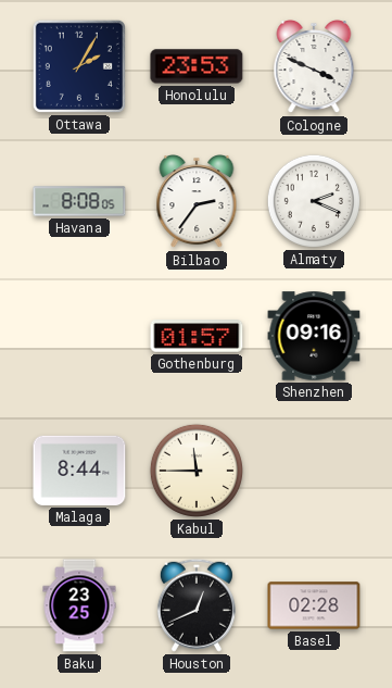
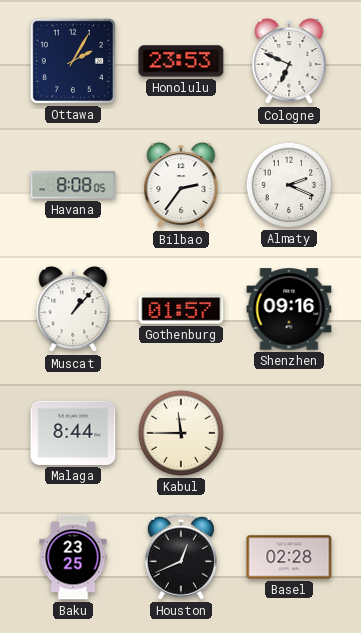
Cologne: 3:49 -> 6:49 (289, 62)
Muscat: none -> 1:07 (73, 310)
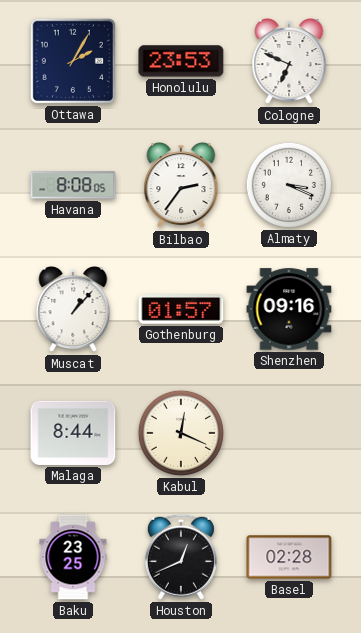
Almaty: 2:19 -> 3:19 (289, 185)
Kabul: 11:45 -> 12:19 (181, 433)
